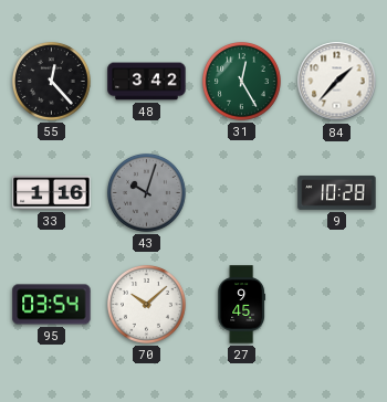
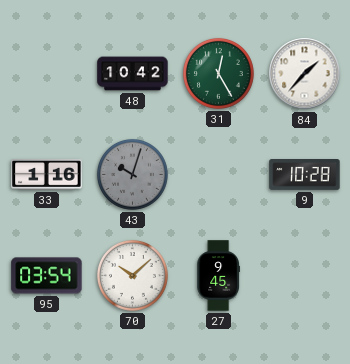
55: 12:23 -> none (51, 81)
48: 3:42 -> 10:42 (133, 74)
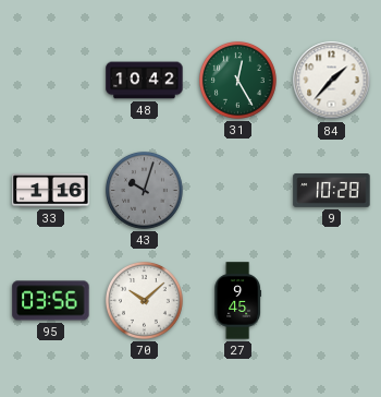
95: 03:54 -> 03:56 (51, 301)
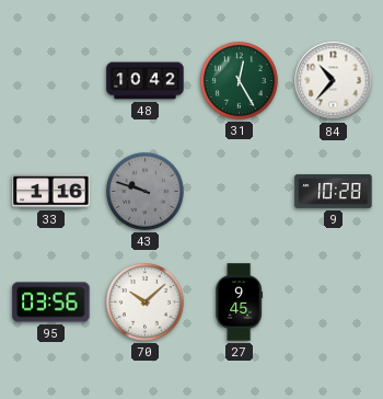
84: 1:37 -> 10:37 (334, 81)
43: 10:03 -> 9:48 (144, 191)
